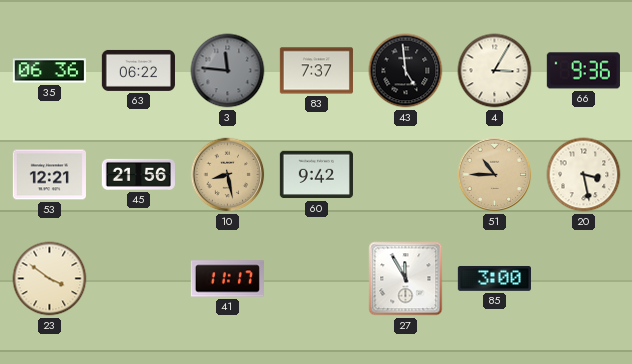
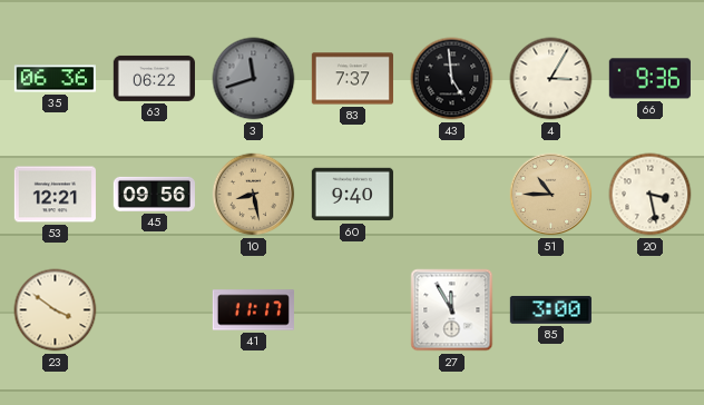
3: 11:46 -> 11:42 (254, 79)
45: 21:56 -> 09:56 (154, 194)
60: 9:42 -> 9:40 (352, 195)
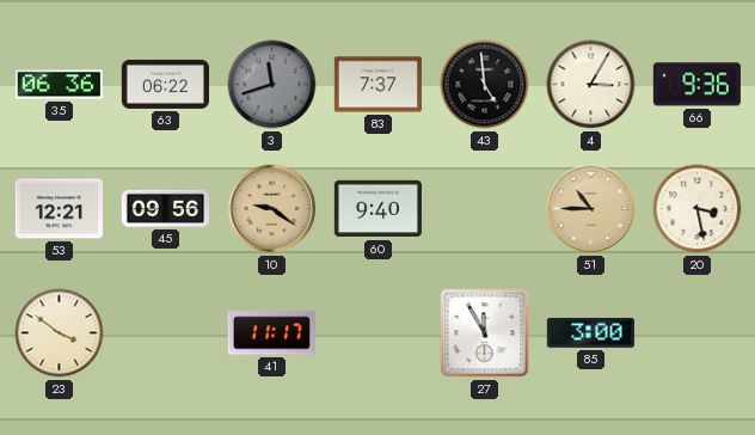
10: 8:28 -> 9:21 (272, 209)
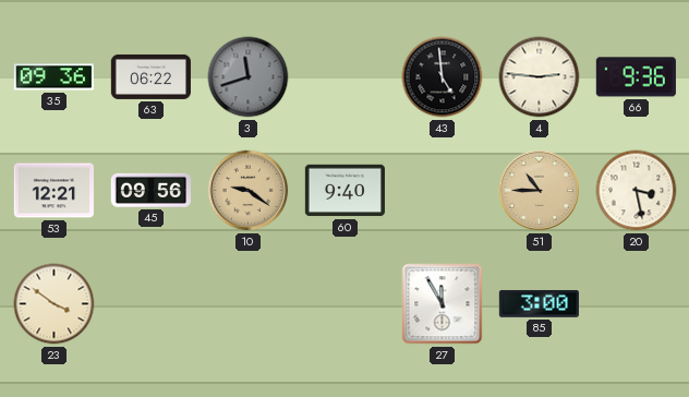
35: 06:36 -> 09:36 (53, 77)
83: 7:37 -> none (377, 85)
4: 3:05 -> 2:46 (540, 77)
41: 11:17 -> none (271, 333)
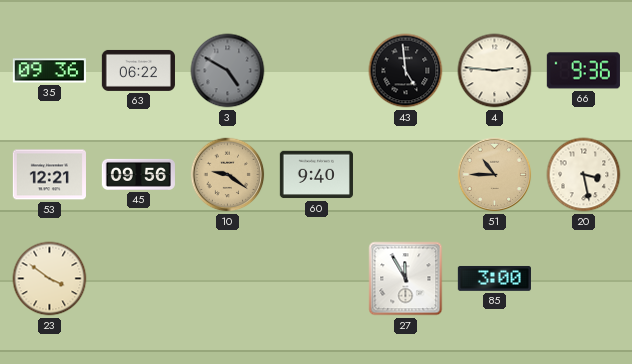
3: 11:42 -> 4:50 (228, 71)
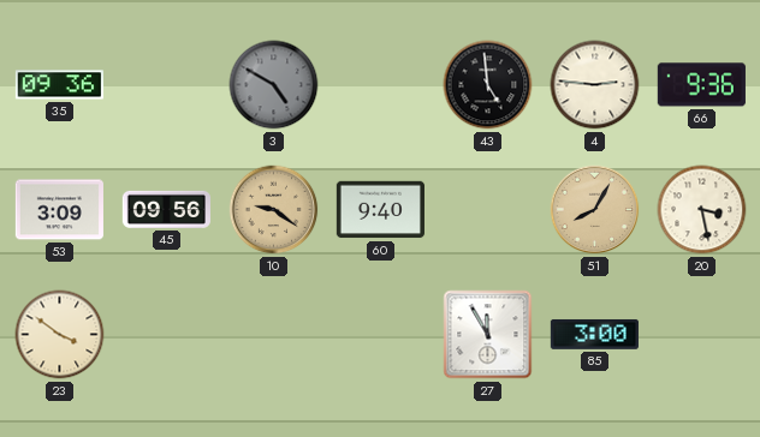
63: 06:22 -> none (138, 70)
53: 12:21 -> 3:09 (59, 210)
51: 10:45 -> 8:05 (595, 210)
